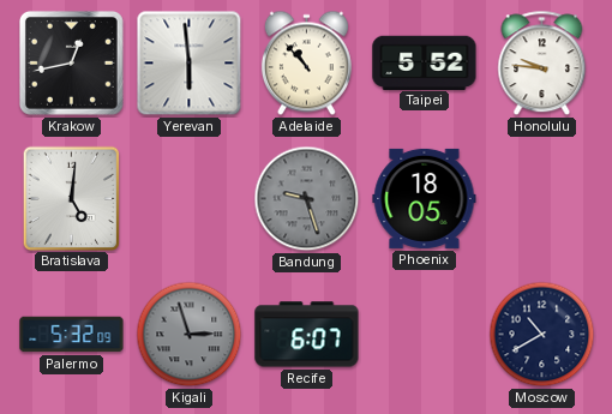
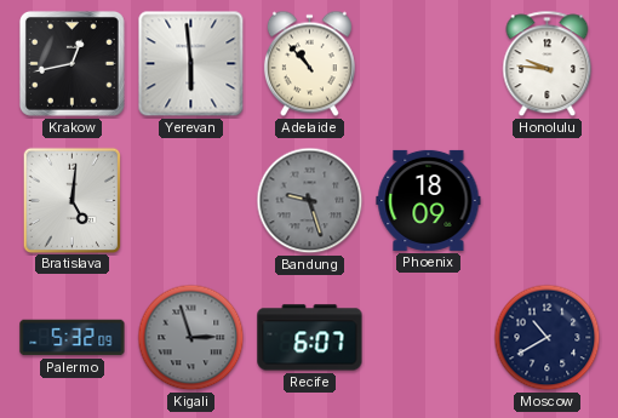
Taipei: 5:52 -> none (425, 62)
Phoenix: 18:05 -> 18:09 (429, 200)
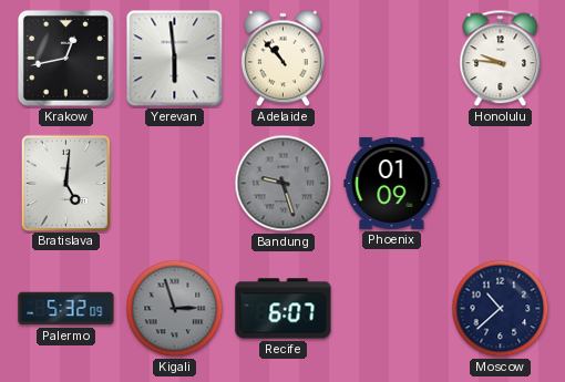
Phoenix: 18:09 -> 01:09 (392, 183)
Moscow: 10:40 -> 10:38 (501, 309)
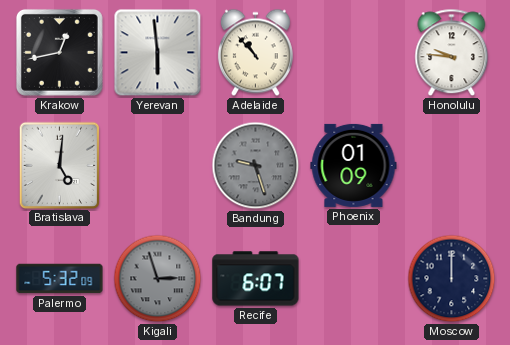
Moscow: 10:38 -> 12:00 (452, 279)
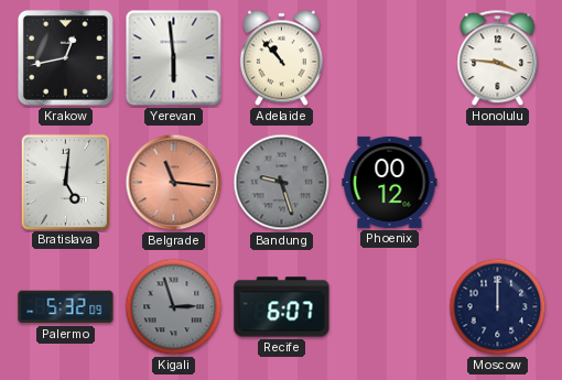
Honolulu: 9:46 -> 3:46 (498, 58)
Belgrade: none -> 11:16 (174, 183)
Phoenix: 01:09 -> 00:12 (390, 182)
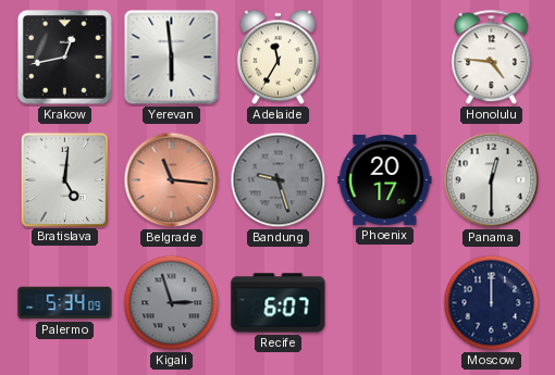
Adelaide: 10:53 -> 11:35 (277, 58)
Honolulu: 3:46 -> 4:46 (492, 58)
Phoenix: 00:12 -> 20:17 (385, 179)
Panama: none -> 12:30 (492, 180)
Palermo: 5:32 -> 5:34 (65, 303)
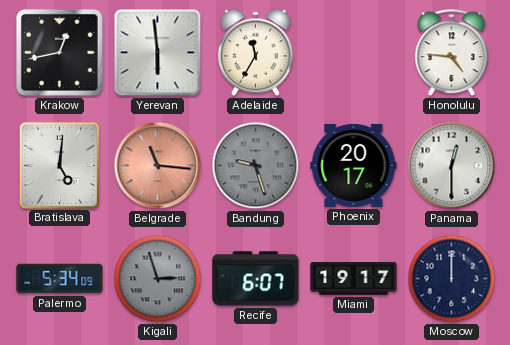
Miami: none -> 19:17 (354, 279)
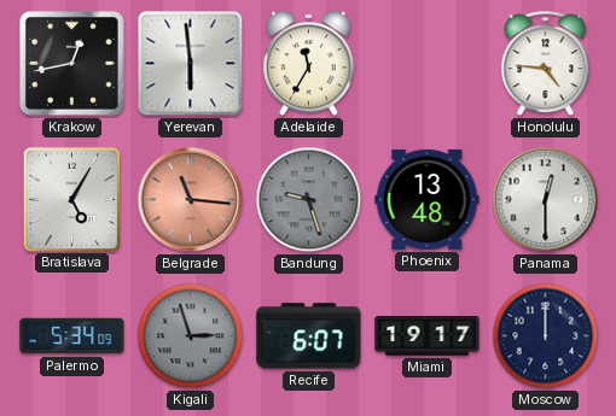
Bratislava: 5:01 -> 5:05 (71, 199)
Phoenix: 20:17 -> 13:48 (428, 199)
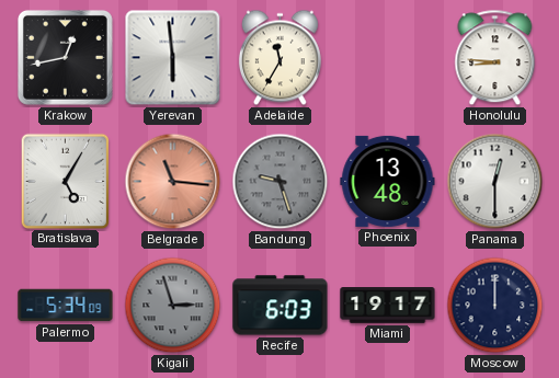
Honolulu: 4:46 -> 8:46 (495, 58)
Recife: 6:07 -> 6:03 (281, 306)
